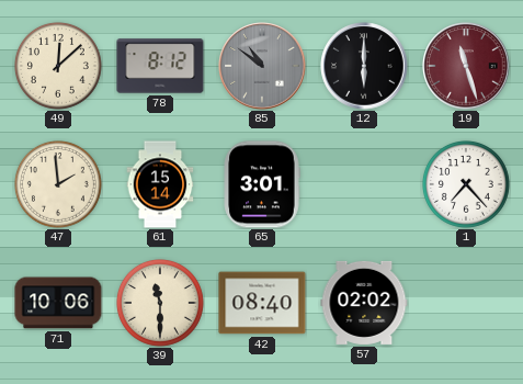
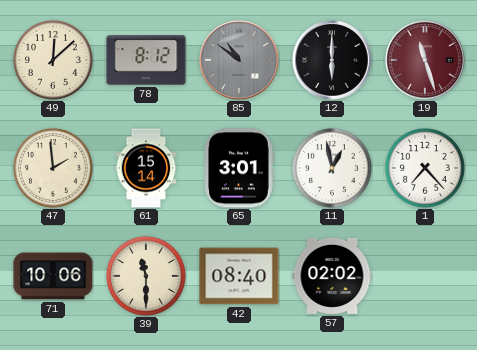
11: none -> 12:58 (332, 168)
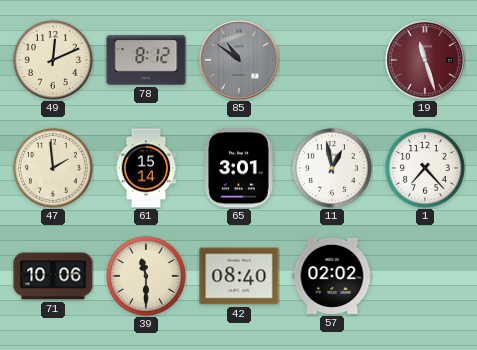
49: 12:08 -> 12:11 (53, 60)
12: 6:00 -> none (332, 60)
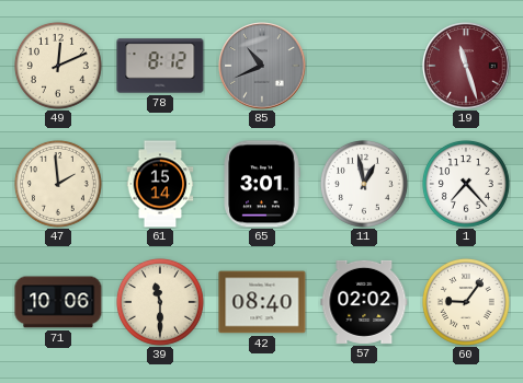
85: 10:51 -> 10:41 (262, 66)
60: none -> 9:06 (466, 302)
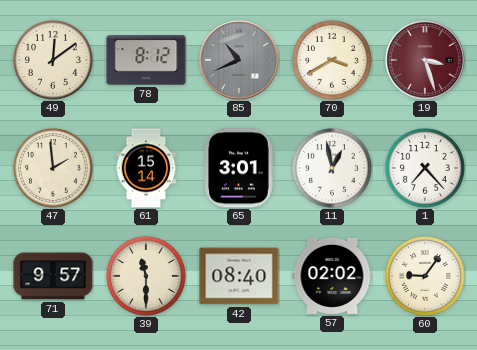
49: 12:11 -> 12:09 (53, 60)
70: none -> 3:40 (332, 60)
19: 11:27 -> 3:27 (425, 60)
71: 10:06 -> 9:57 (53, 276)
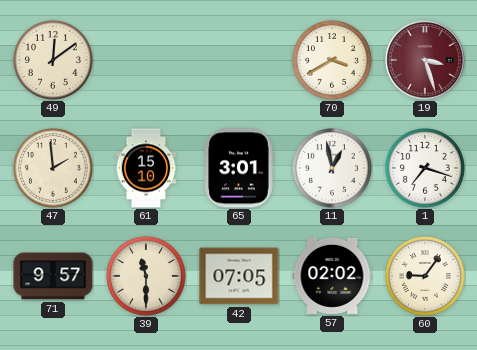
78: 8:12 -> none (146, 60)
85: 10:41 -> none (239, 60)
61: 15:14 -> 15:10 (146, 168)
1: 7:23 -> 7:18 (425, 168)
42: 08:40 -> 07:05 (239, 276)
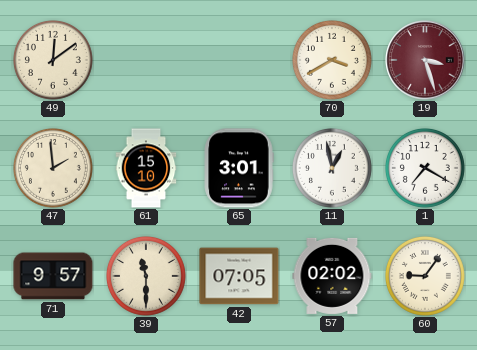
1: 7:18 -> 7:20 (425, 168)
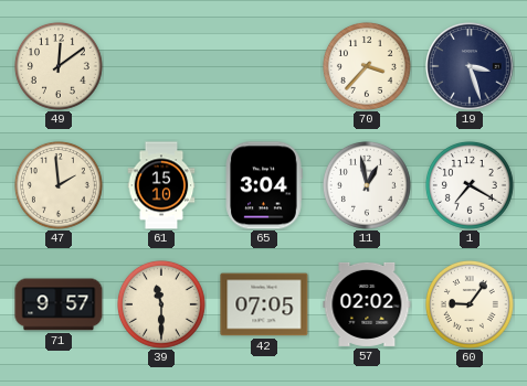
70: 3:40 -> 3:37 (367, 66)
19 dial: burgundy -> navy (470, 66)
65: 3:01 -> 3:04 (264, 185)
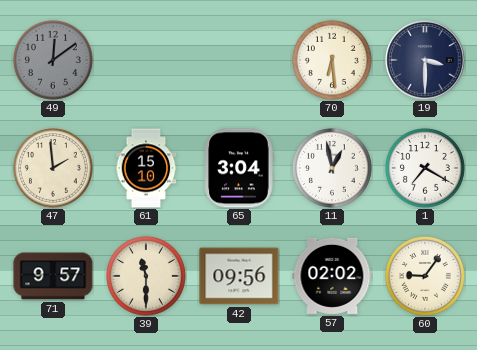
49 dial: cream -> grey (53, 60)
70: 3:37 -> 6:29 (332, 60)
19: 3:27 -> 3:30 (425, 60)
42: 07:05 -> 09:56 (239, 276)
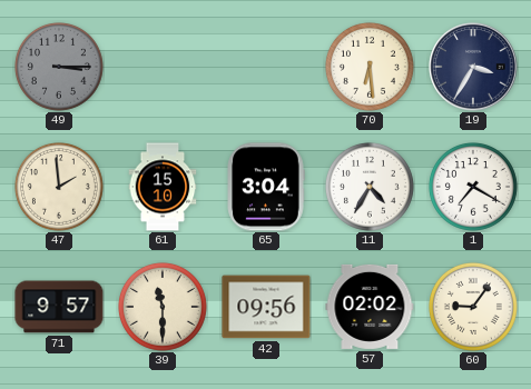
49: 12:09 -> 3:15 (59, 67)
19: 3:30 -> 3:35 (473, 67)
11: 12:58 -> 4:35 (370, 187)
